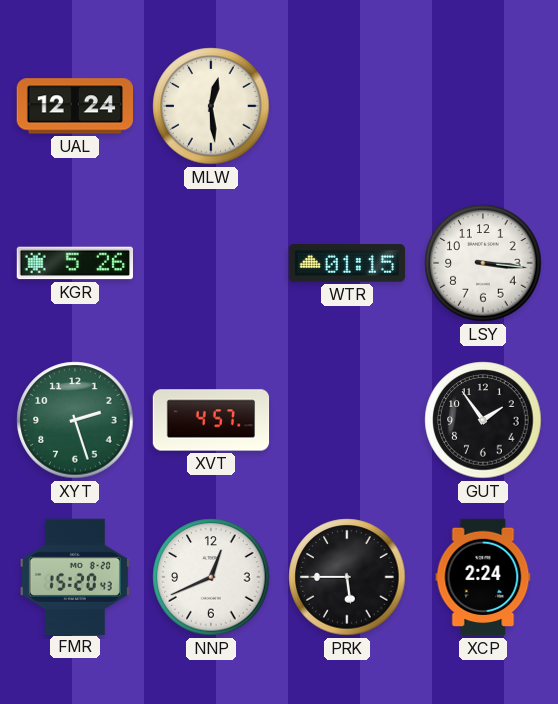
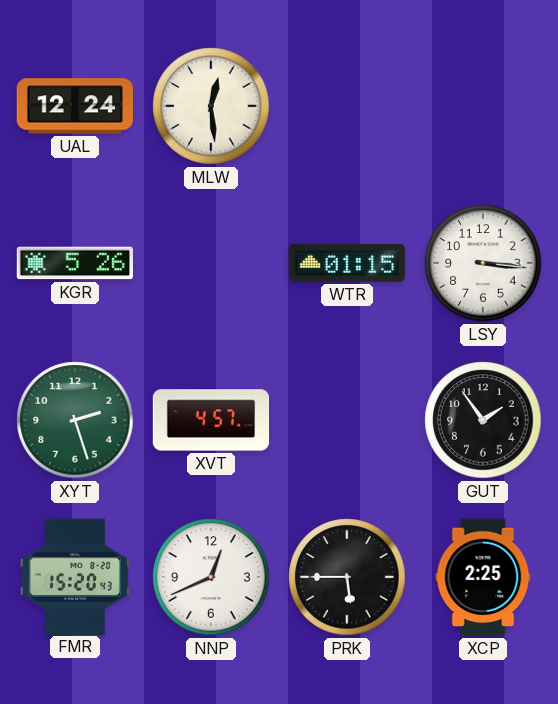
XCP: 2:24 -> 2:25 (483, 577)
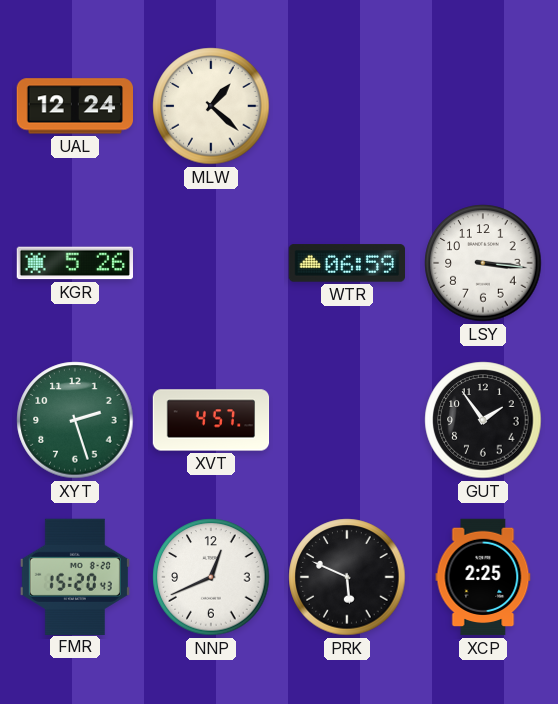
MLW: 12:29 -> 1:22 (211, 106)
WTR: 01:15 -> 06:59 (346, 263)
PRK: 5:45 -> 5:49 (347, 577)
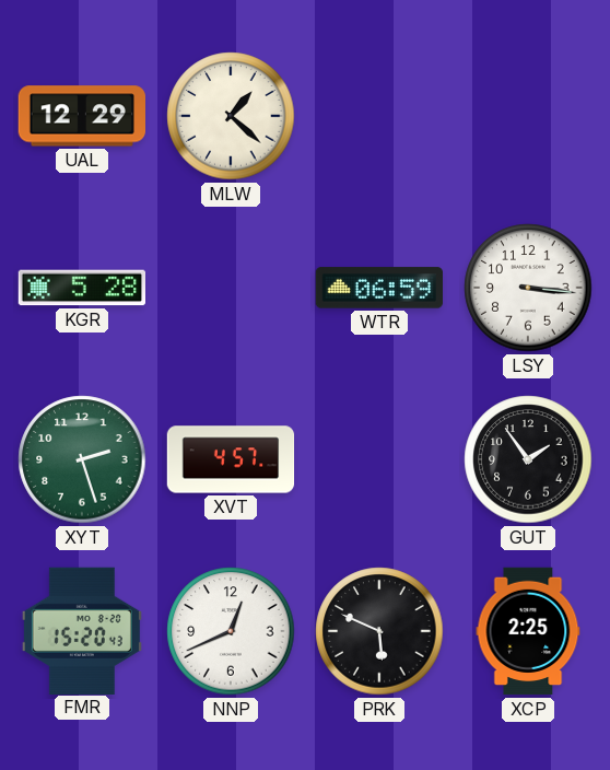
UAL: 12:24 -> 12:29 (81, 116)
KGR: 5:26 -> 5:28 (81, 288)
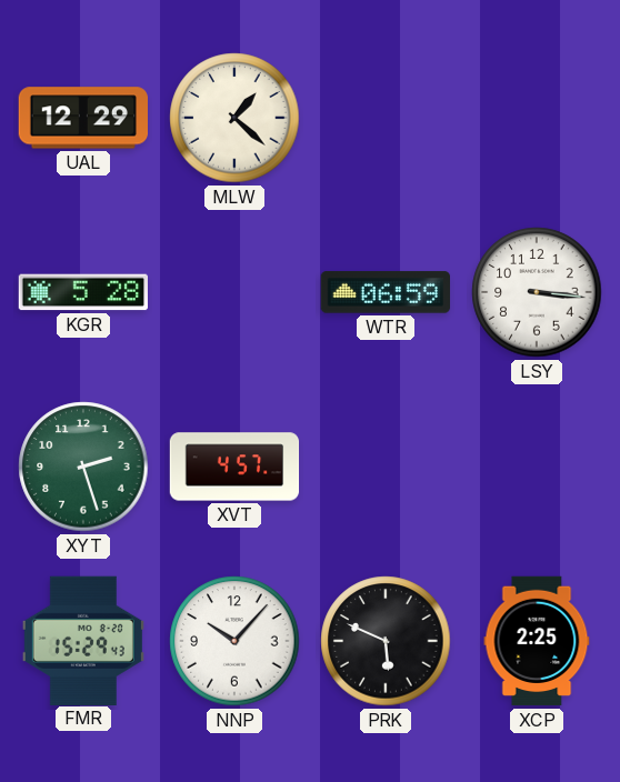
GUT: 1:54 -> none (528, 459)
FMR: 15:20 -> 15:29 (83, 640)
NNP: 12:41 -> 10:07 (234, 641)
